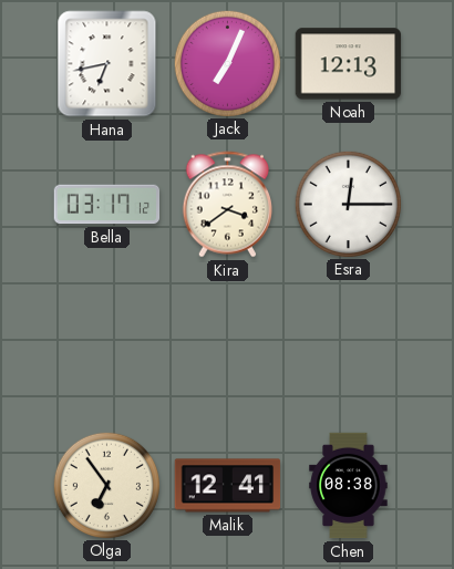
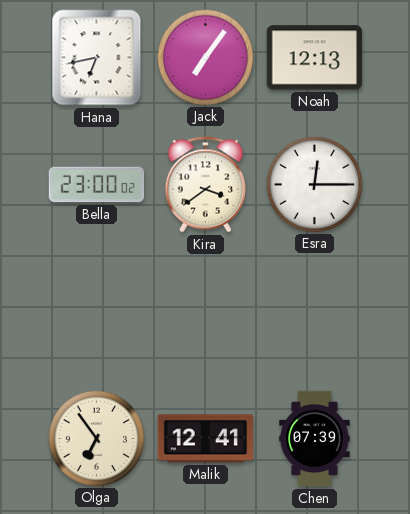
Jack: 7:04 -> 7:06 (205, 57)
Bella: 03:17 -> 23:00 (97, 185)
Chen: 08:38 -> 07:39 (315, 439)
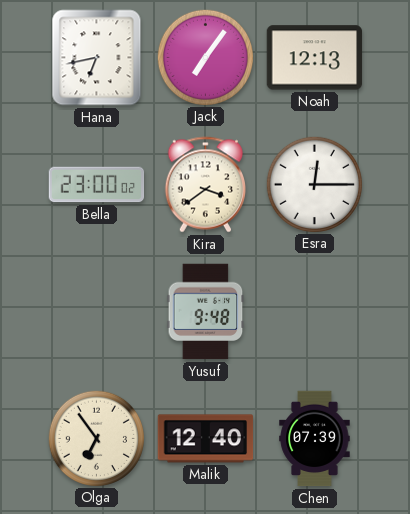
Yusuf: none -> 9:48 (206, 312)
Malik: 12:41 -> 12:40 (206, 439)
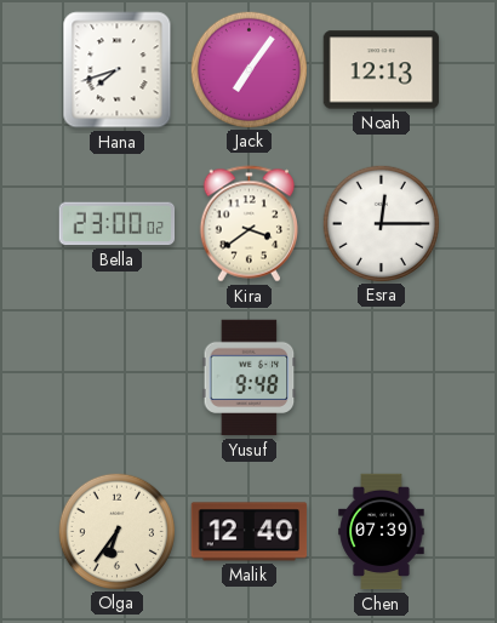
Hana: 6:43 -> 7:42 (118, 70)
Olga: 6:54 -> 6:36 (116, 531)
